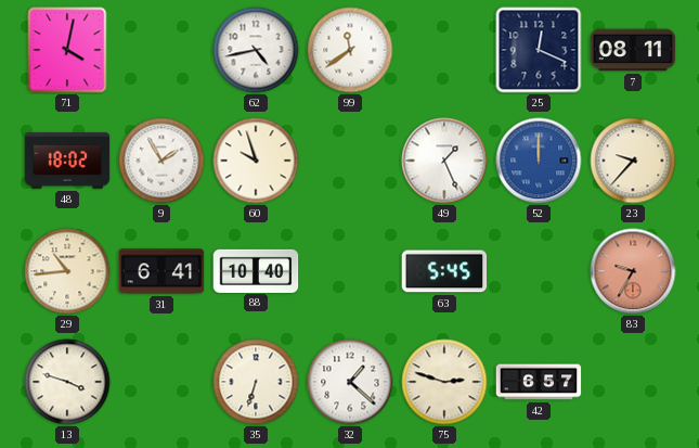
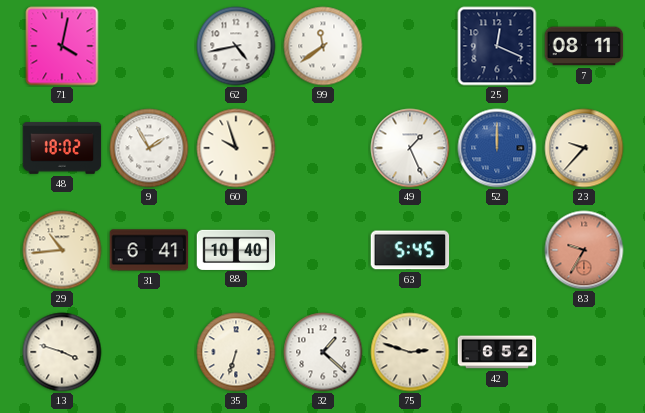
42: 6:57 -> 6:52 (497, 352)
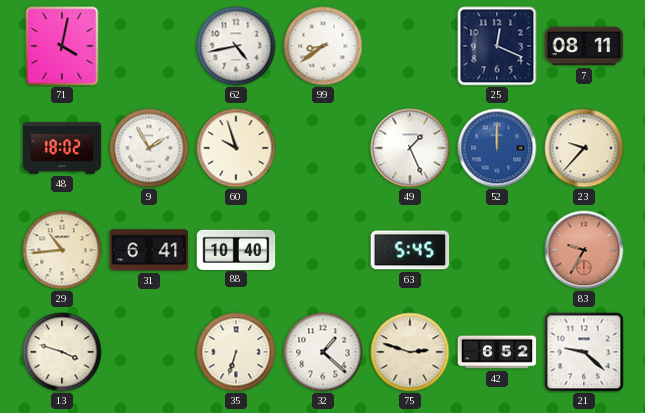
99: 11:39 -> 8:39 (323, 46)
21: none -> 9:22 (584, 352)
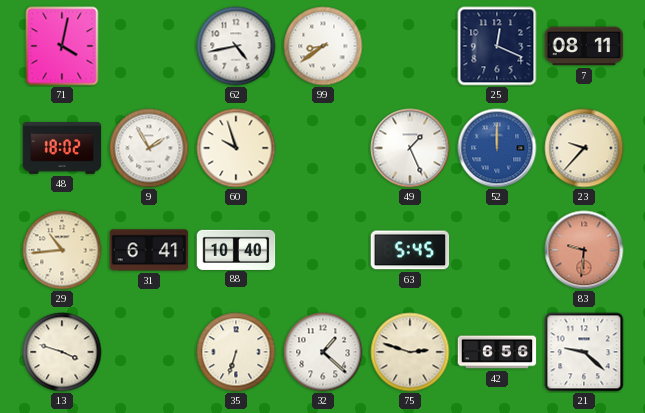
83: 9:35 -> 9:31 (584, 250)
42: 6:52 -> 6:56 (497, 352)
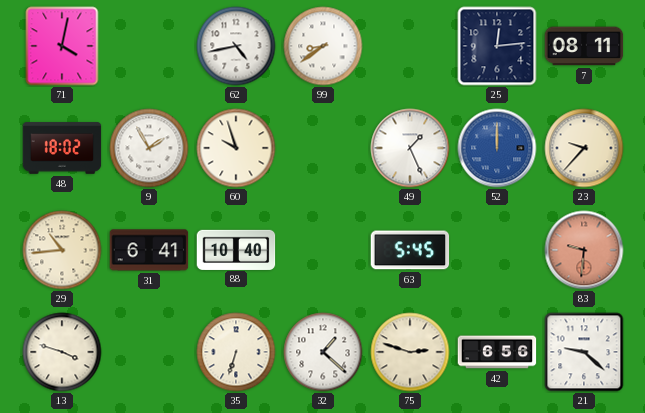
25: 12:19 -> 12:14 (497, 46)
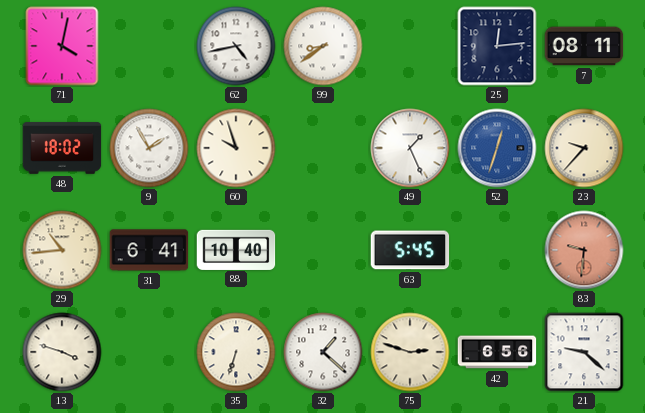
52: 12:00 -> 12:33 (497, 148)
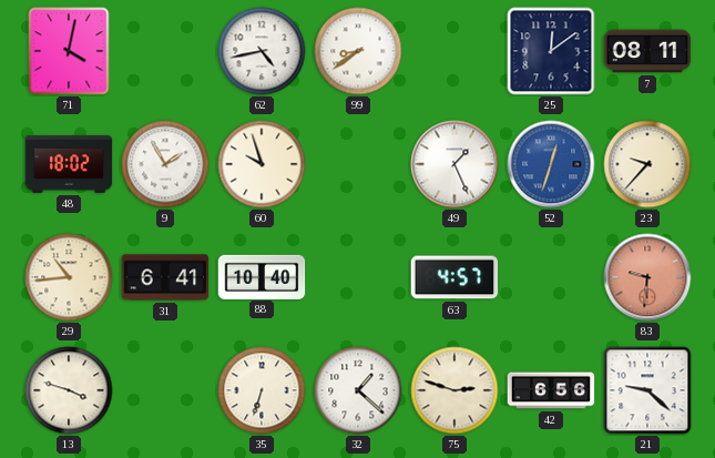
25: 12:14 -> 12:09 (551, 51)
63: 5:45 -> 4:57 (454, 277)
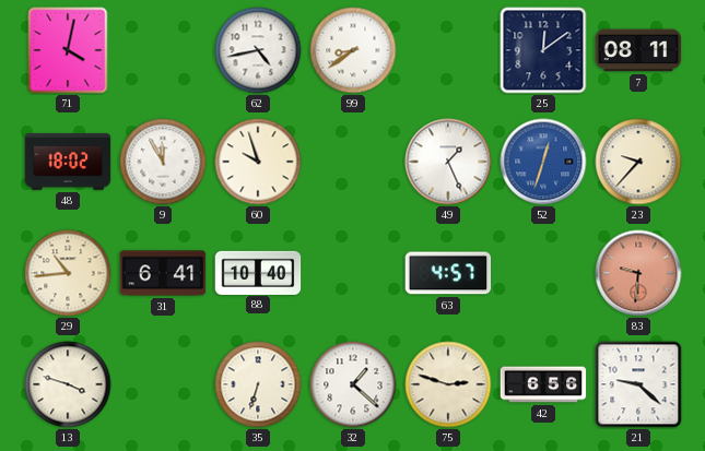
9: 1:55 -> 11:55 (163, 162)
